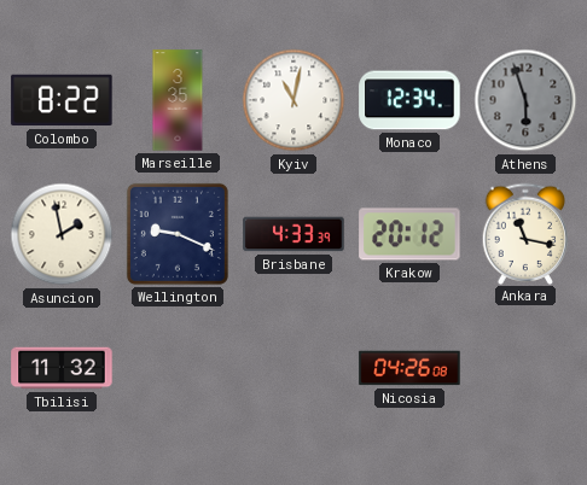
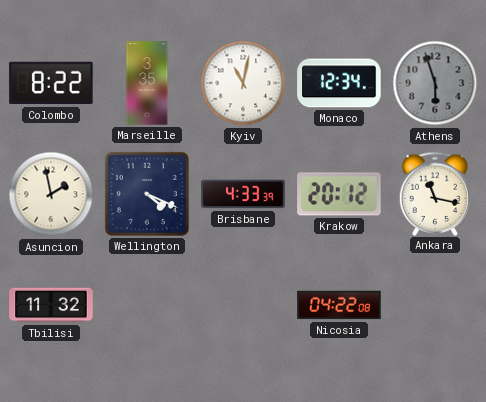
Wellington: 9:19 -> 4:19 (147, 194)
Nicosia: 04:26 -> 04:22 (339, 305)
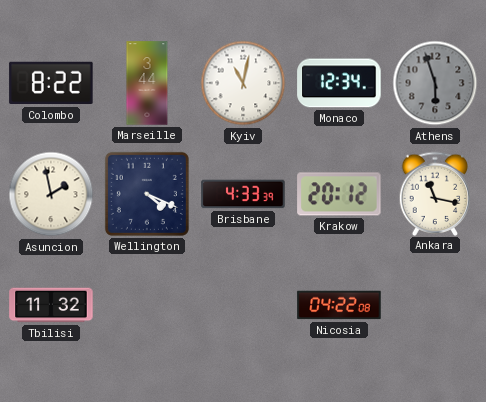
Marseille: 3:35 -> 3:44 (147, 83)
